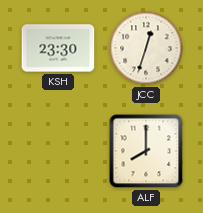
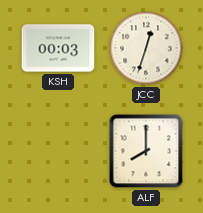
KSH: 23:30 -> 00:03 (58, 48)
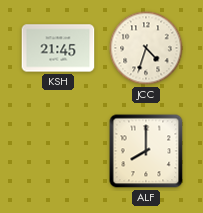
KSH: 00:03 -> 21:45 (58, 48)
JCC: 12:33 -> 4:33 (146, 48)
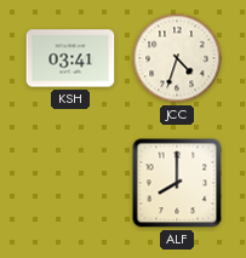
KSH: 21:45 -> 03:41 (70, 58)
